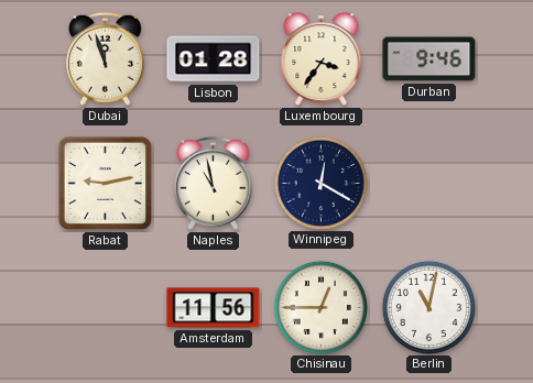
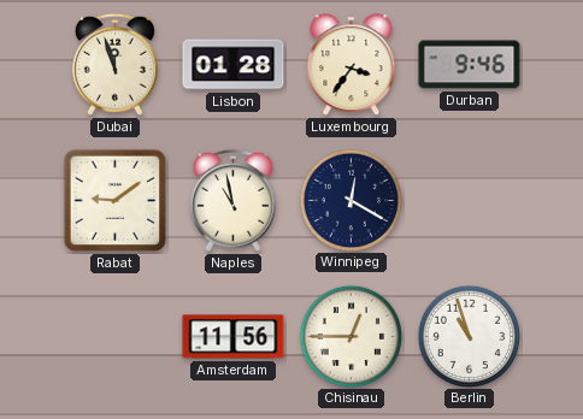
Rabat: 9:13 -> 9:09 (116, 201)
Berlin: 11:02 -> 10:57 (469, 336)
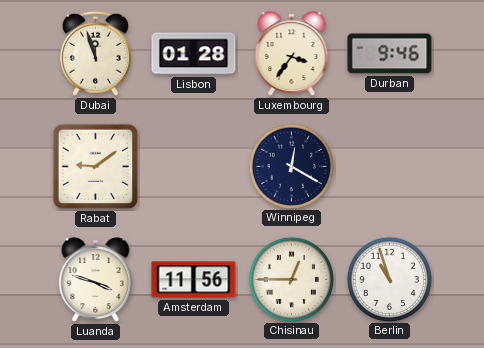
Naples: 10:58 -> none (232, 200)
Luanda: none -> 3:48 (96, 280)
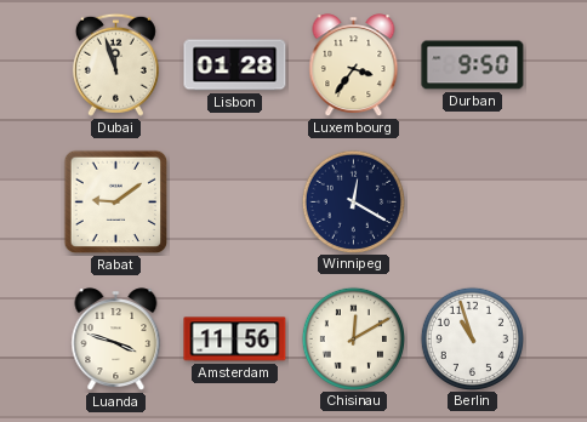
Durban: 9:46 -> 9:50 (473, 65)
Chisinau: 12:45 -> 12:10 (353, 338)
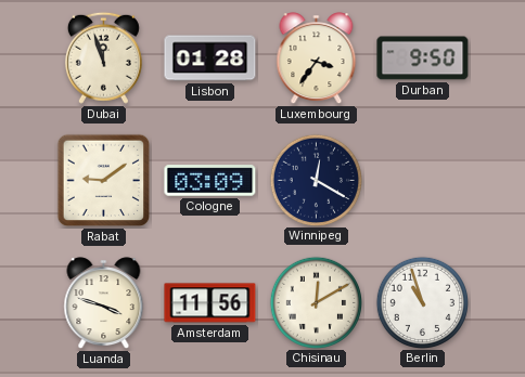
Cologne: none -> 03:09 (210, 181)
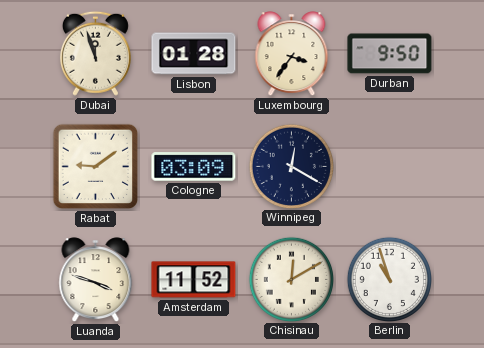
Amsterdam: 11:56 -> 11:52 (194, 280)
